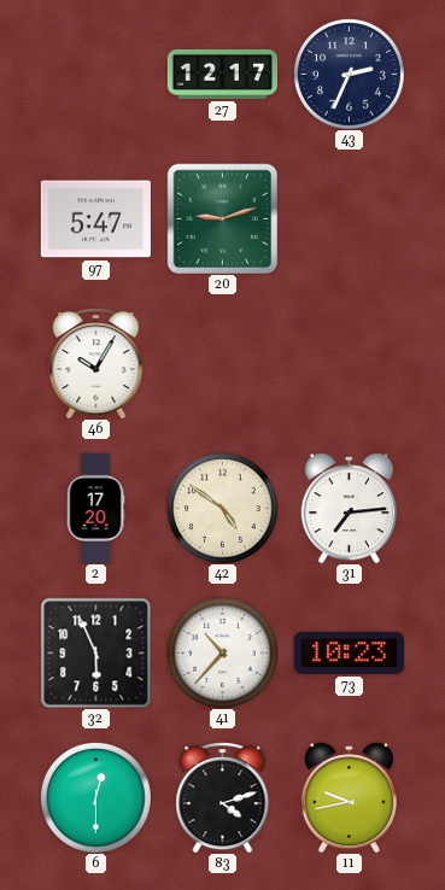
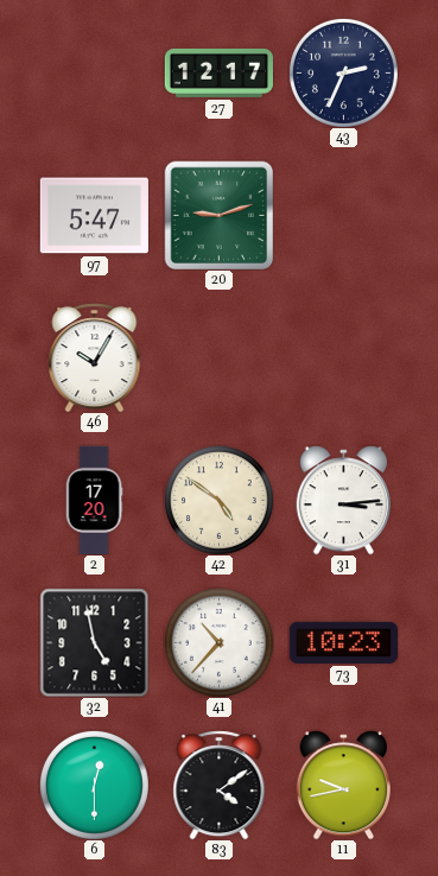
31: 7:14 -> 3:14 (343, 500)
32: 5:56 -> 4:58 (94, 642)
83: 4:12 -> 4:09 (220, 785)
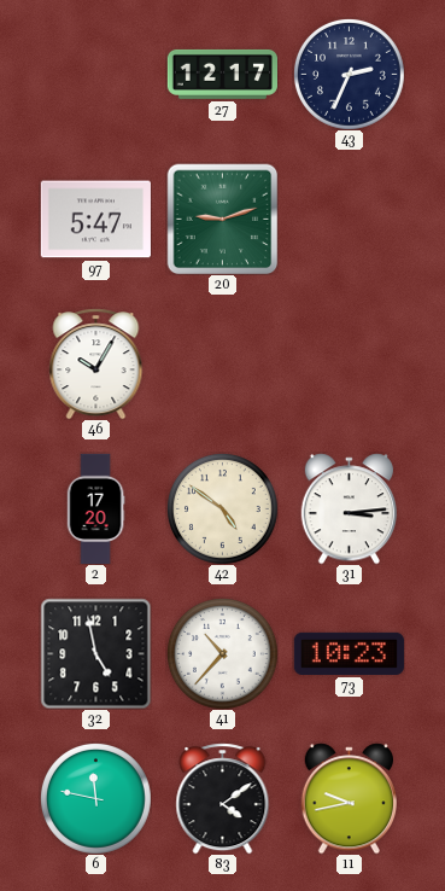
6: 12:30 -> 11:47 (95, 798)
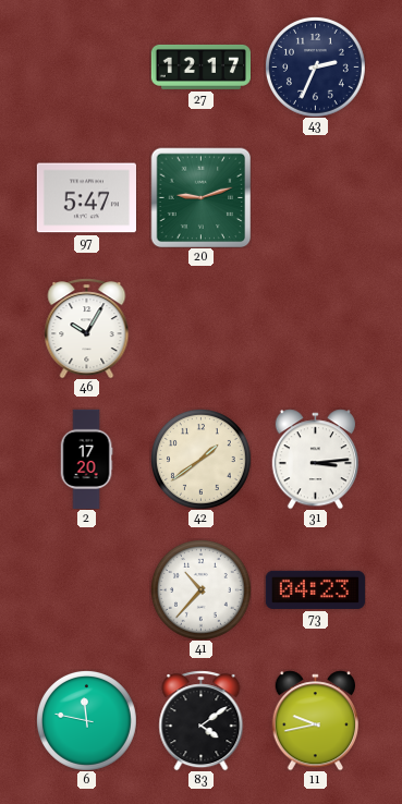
42: 4:51 -> 1:39 (200, 459)
32: 4:58 -> none (95, 653)
73: 10:23 -> 04:23 (315, 589)
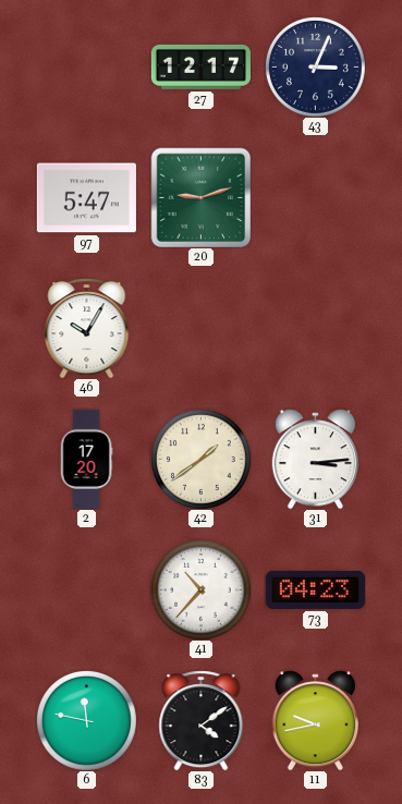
43: 2:34 -> 3:04 (315, 66)
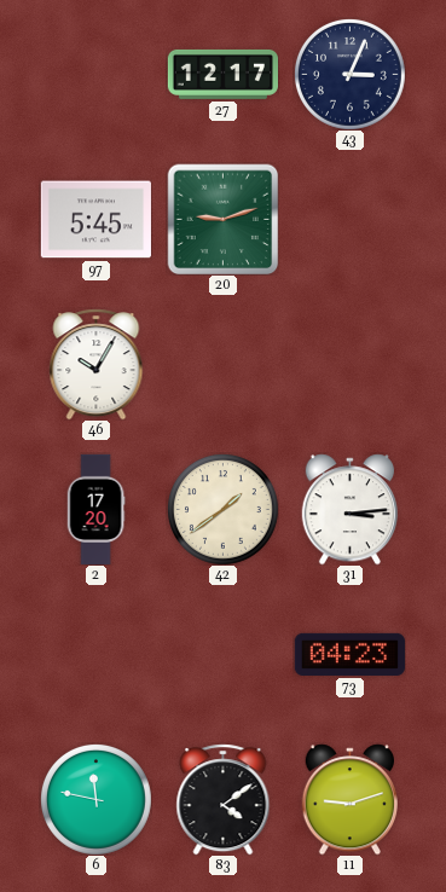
97: 5:47 -> 5:45 (95, 220)
41: 10:37 -> none (200, 589)
11: 9:43 -> 9:12 (349, 799)
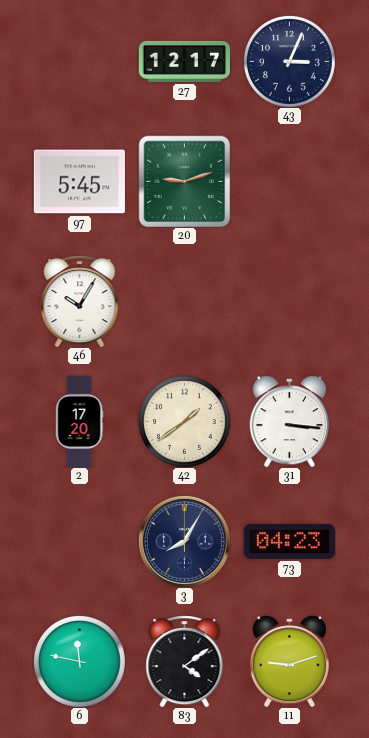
31: 3:14 -> 3:16 (289, 421)
3: none -> 8:05 (184, 541)
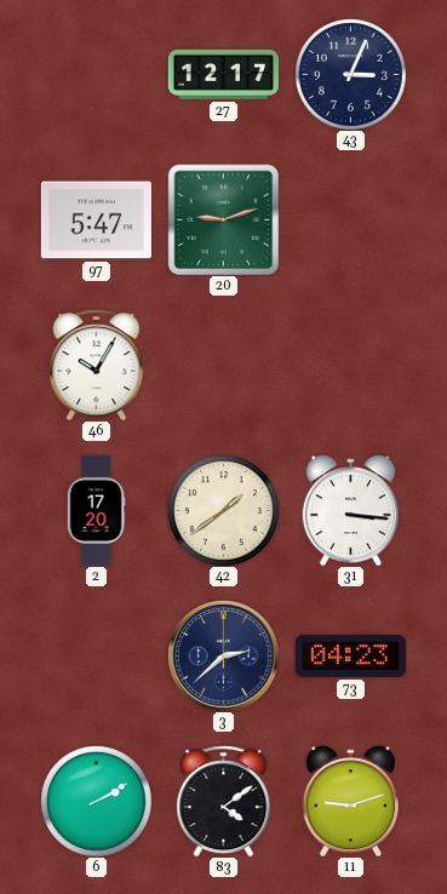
97: 5:45 -> 5:47 (96, 220)
3: 8:05 -> 2:38 (223, 655)
6: 11:47 -> 2:10 (96, 801)
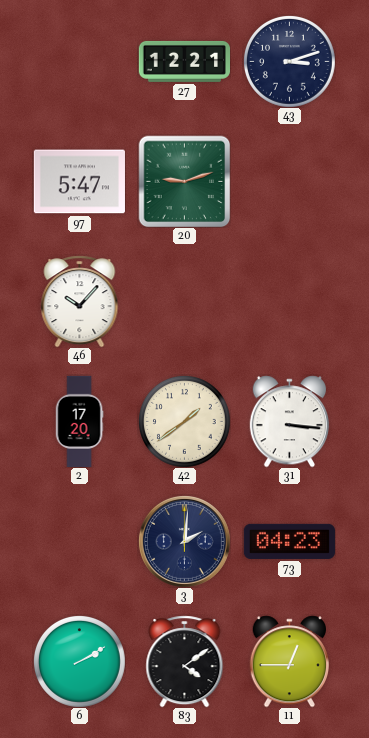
27: 12:17 -> 12:21 (184, 61)
43: 3:04 -> 3:12 (289, 61)
46: 10:05 -> 10:07 (80, 301)
3: 2:38 -> 2:01 (184, 541)
11: 9:12 -> 12:45 (289, 661)
